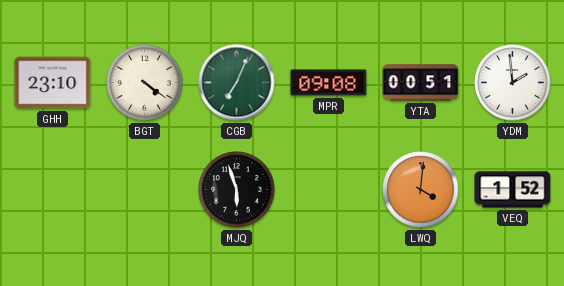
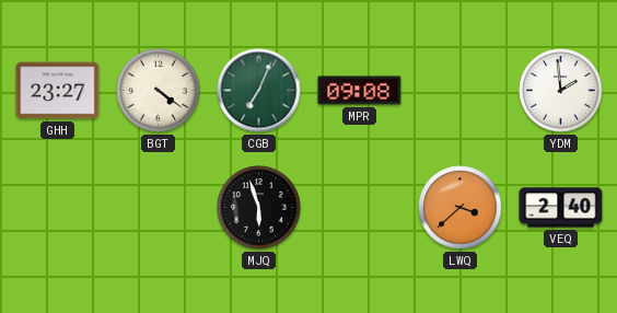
GHH: 23:10 -> 23:27 (58, 91)
YTA: 00:51 -> none (421, 83)
LWQ: 4:01 -> 3:38 (461, 208)
VEQ: 1:52 -> 2:40 (561, 208)
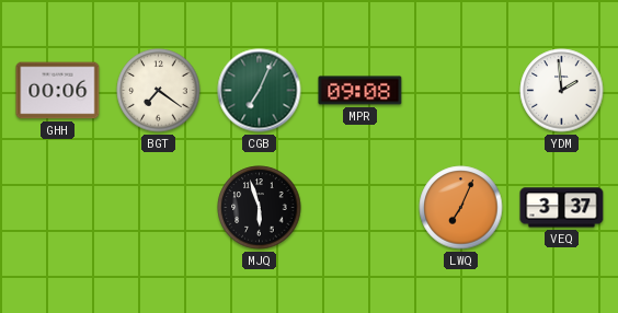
GHH: 23:27 -> 00:06 (58, 91)
BGT: 4:21 -> 7:21 (159, 91)
LWQ: 3:38 -> 7:04 (461, 208)
VEQ: 2:40 -> 3:37 (562, 208)
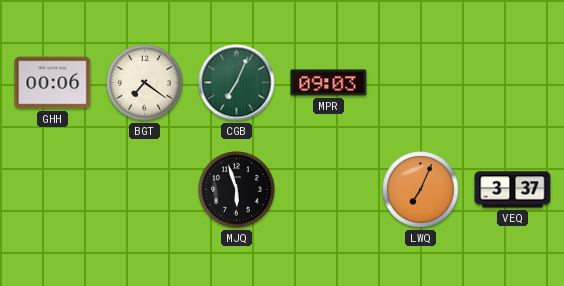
MPR: 09:08 -> 09:03 (329, 83)
YDM: 1:59 -> none (562, 91)
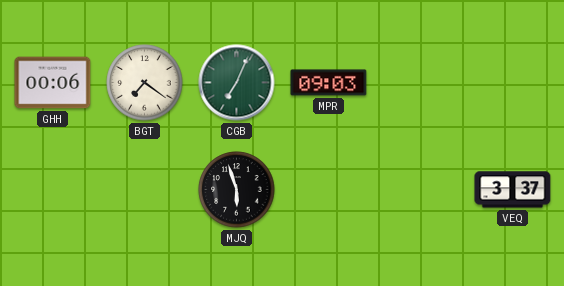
LWQ: 7:04 -> none (421, 190)
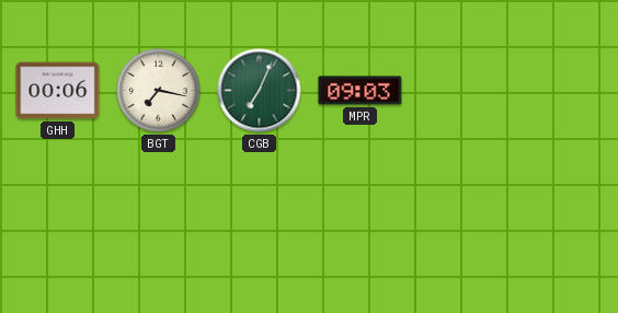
BGT: 7:21 -> 7:17 (159, 91)
MJQ: 5:57 -> none (237, 190)
VEQ: 3:37 -> none (513, 190)
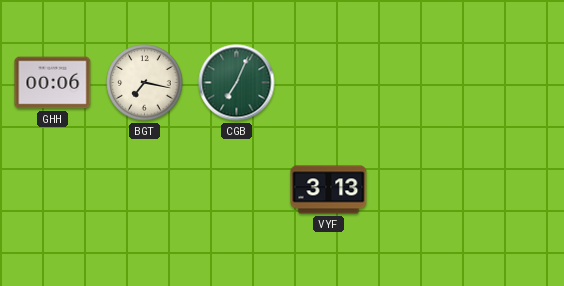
MPR: 09:03 -> none (360, 91)
VYF: none -> 3:13 (329, 190)
